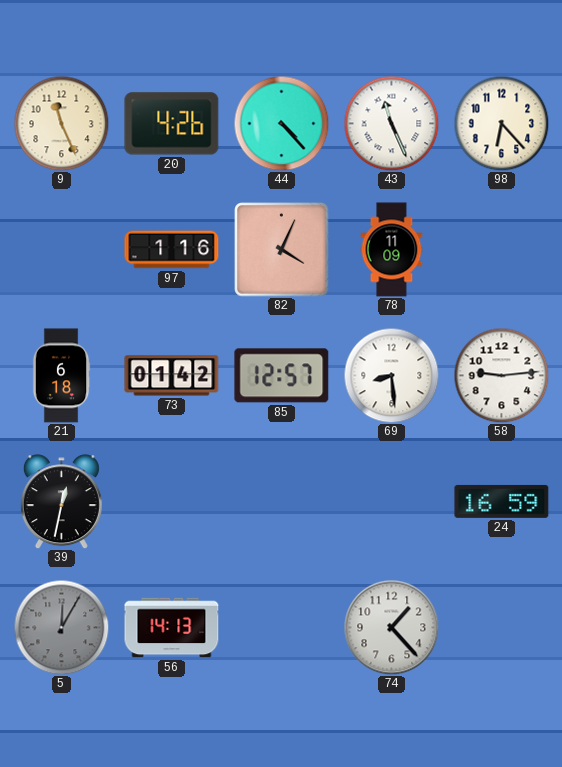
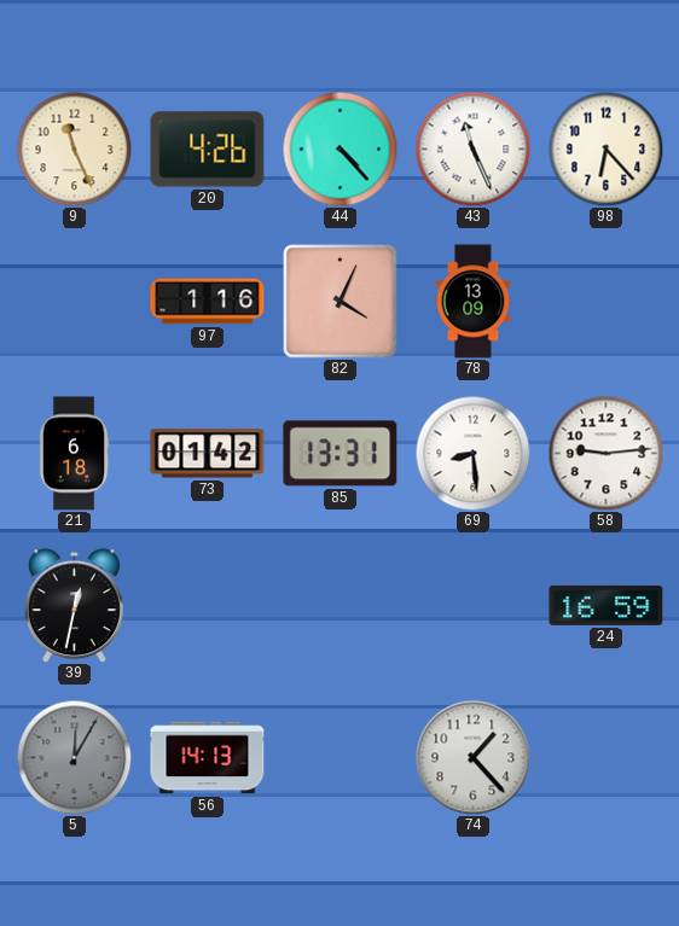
78: 11:09 -> 13:09 (474, 302)
85: 12:57 -> 13:31 (341, 454)
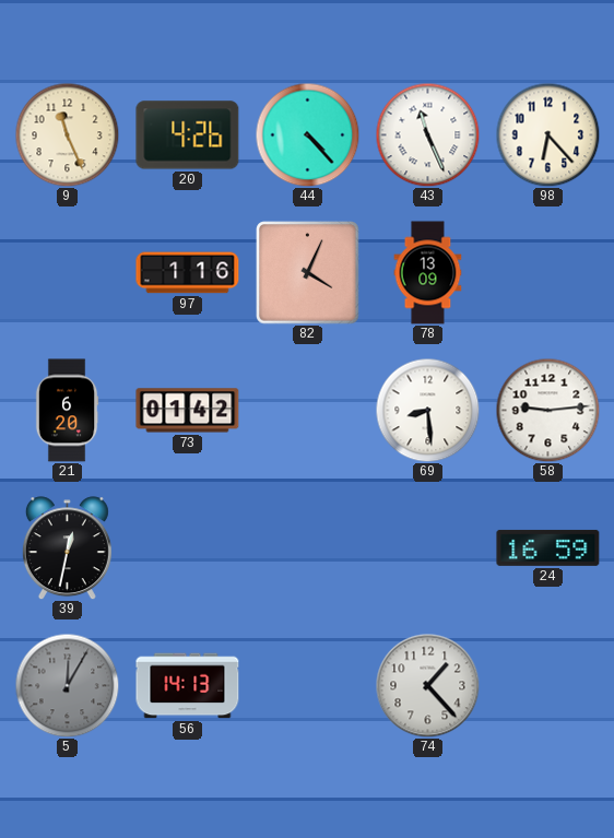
21: 6:18 -> 6:20 (67, 411)
85: 13:31 -> none (341, 454)
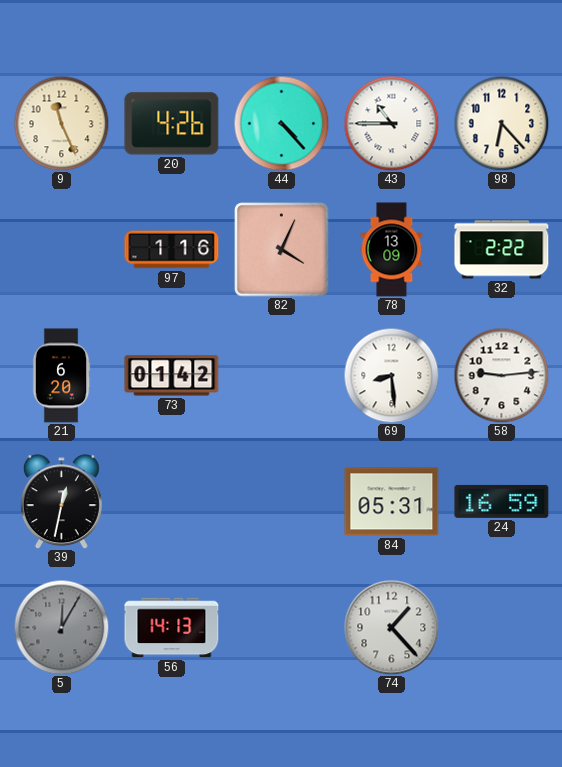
43: 11:26 -> 10:45 (391, 123)
32: none -> 2:22 (502, 250)
84: none -> 05:31 (392, 502)
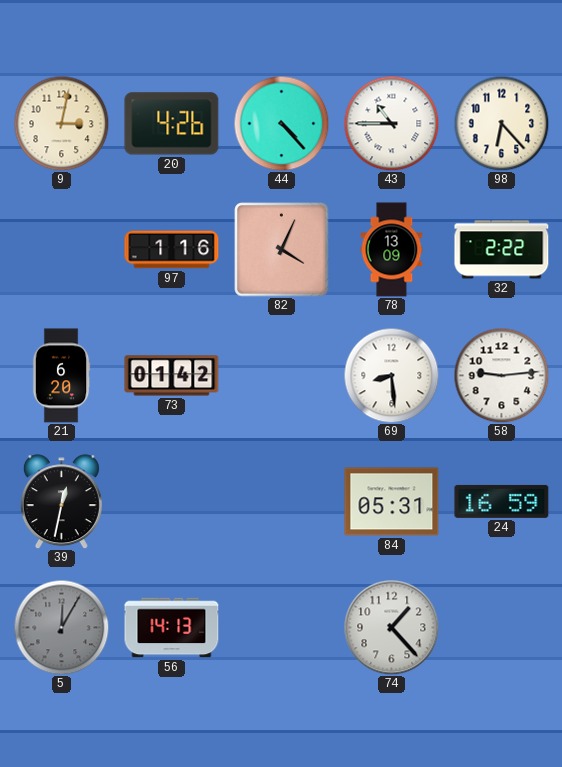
9: 11:26 -> 3:02 (61, 123)
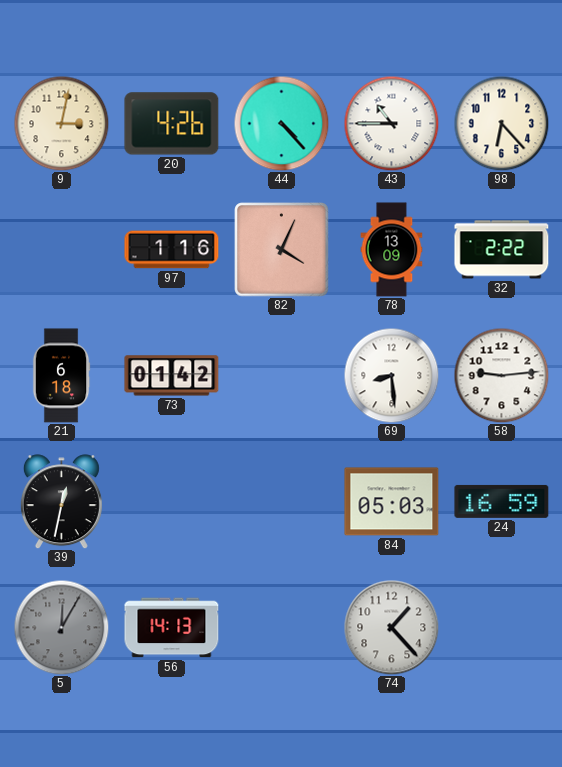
21: 6:20 -> 6:18 (61, 376)
84: 05:31 -> 05:03 (392, 502)
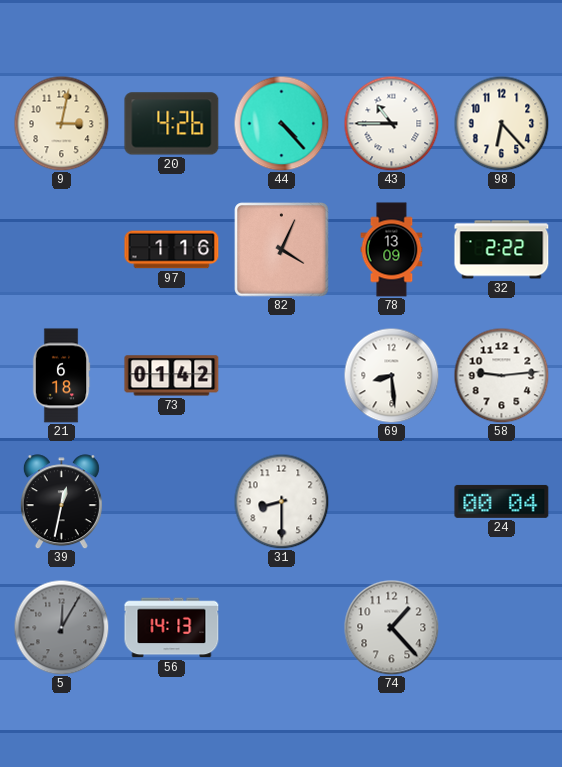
31: none -> 8:30 (281, 501)
84: 05:03 -> none (392, 502)
24: 16:59 -> 00:04 (502, 501)
